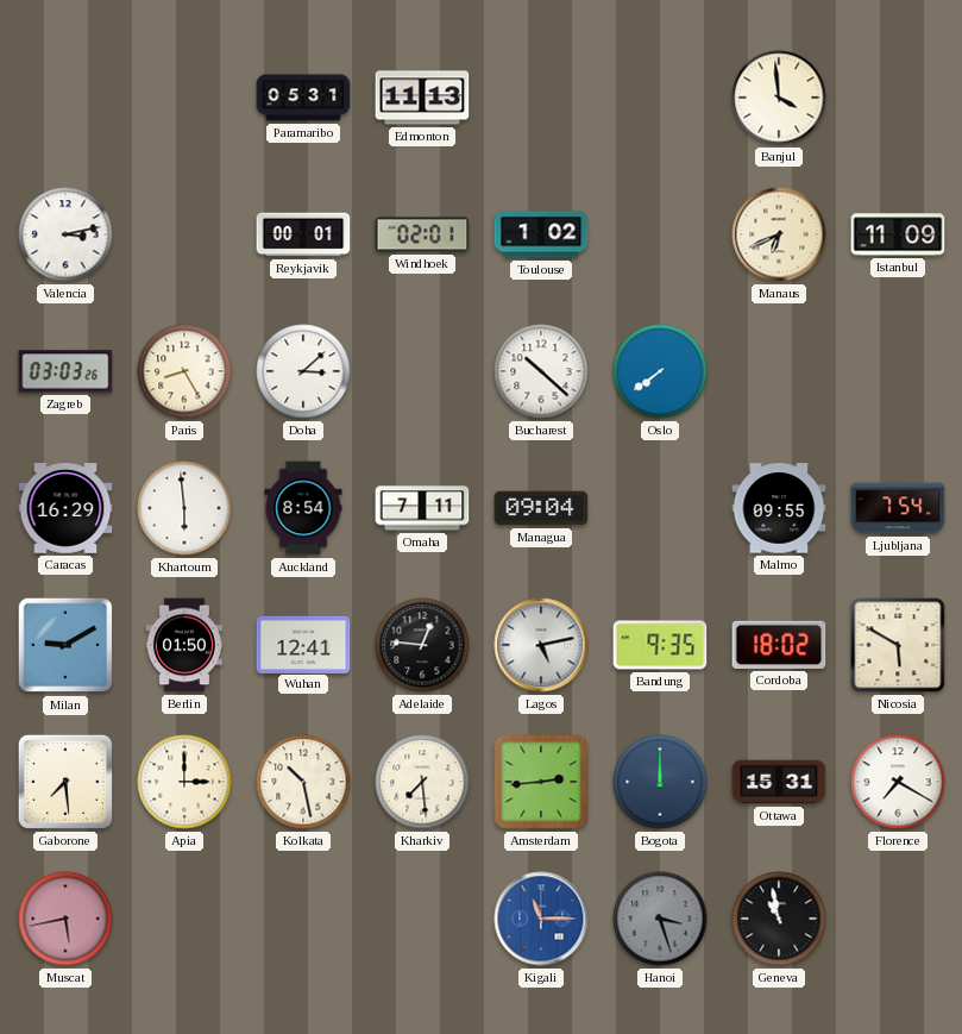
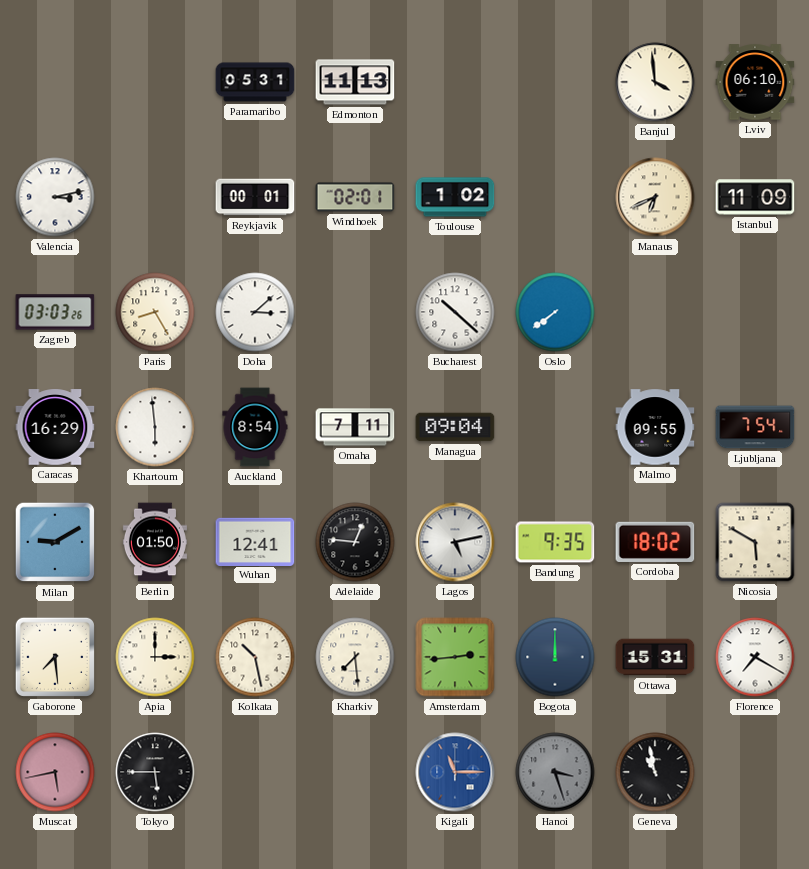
Lviv: none -> 06:10 (755, 82)
Tokyo: none -> 5:45 (155, 772)
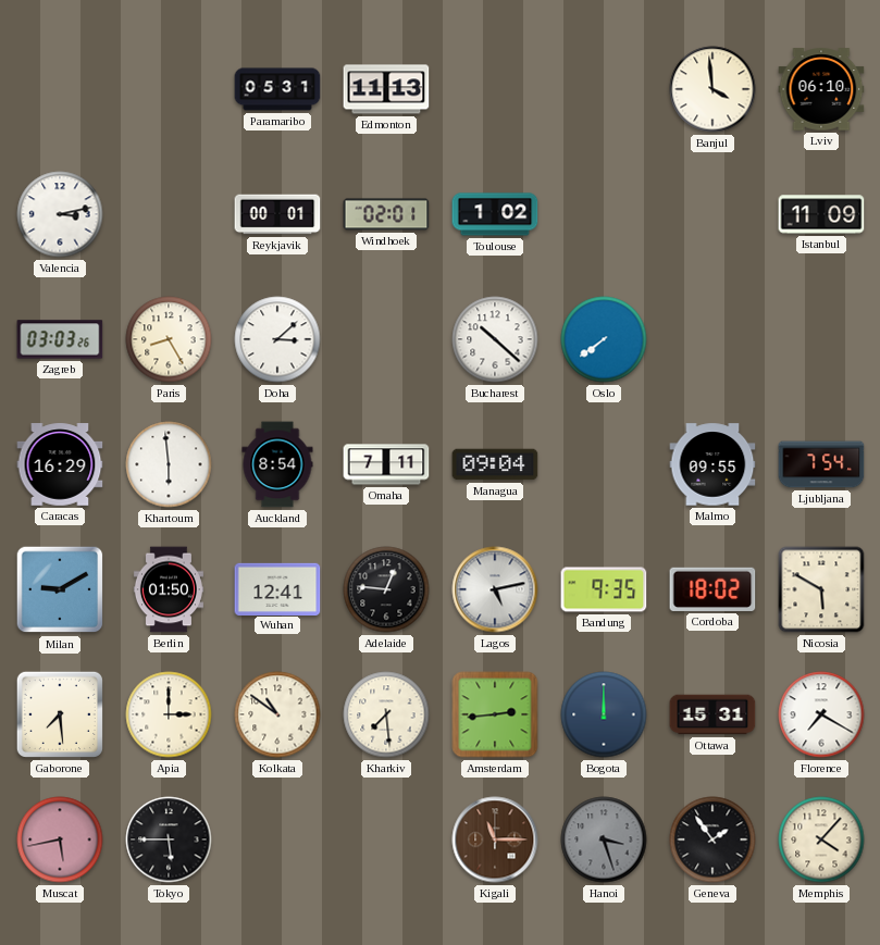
Manaus: 6:41 -> none (655, 197)
Kolkata: 10:28 -> 10:51 (277, 714)
Kigali dial: blue -> brown (495, 840)
Geneva: 10:58 -> 1:54 (712, 840)
Memphis: none -> 4:07 (821, 840)
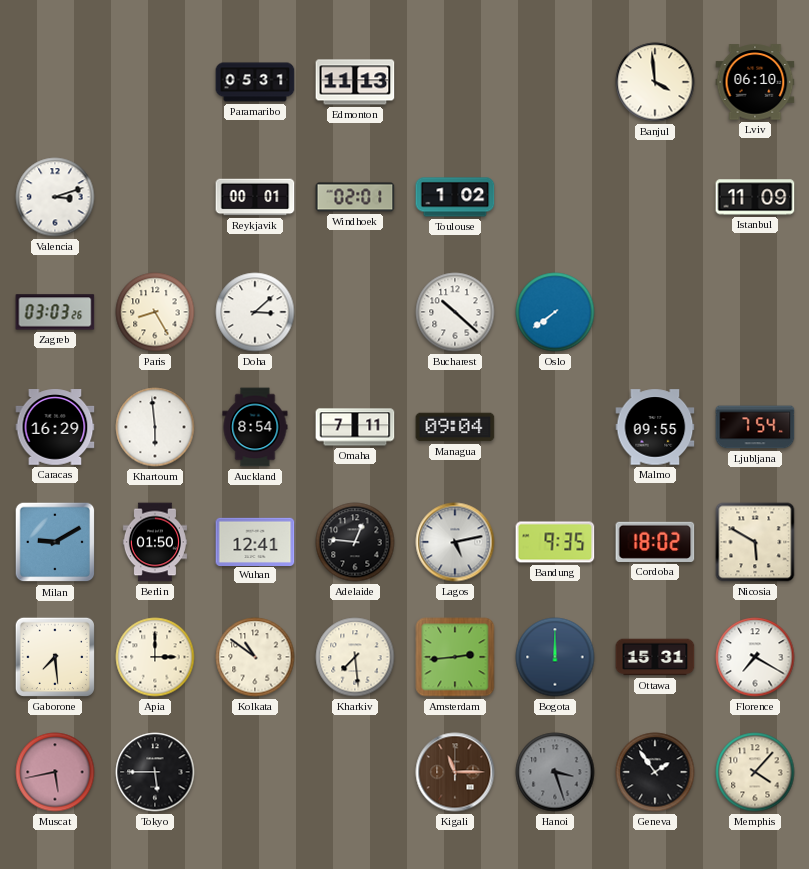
Valencia: 3:13 -> 3:12 (55, 197)
